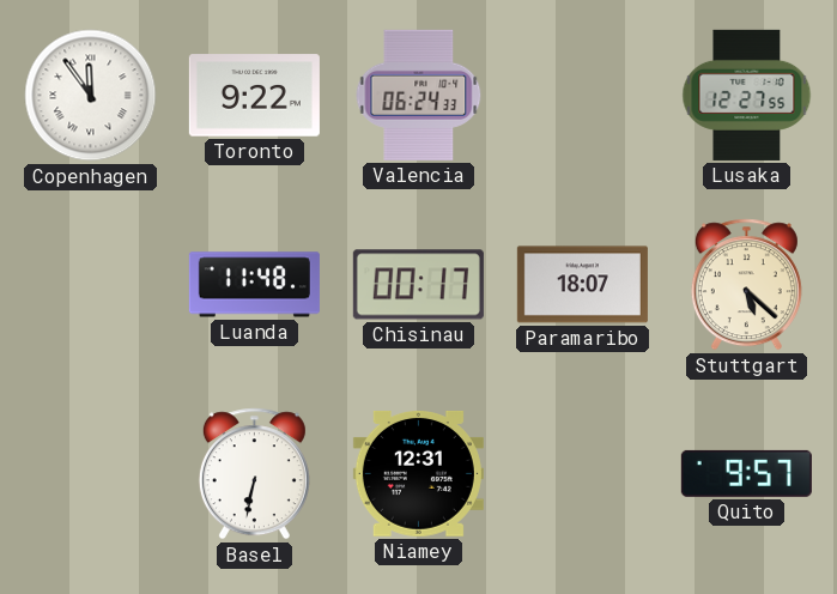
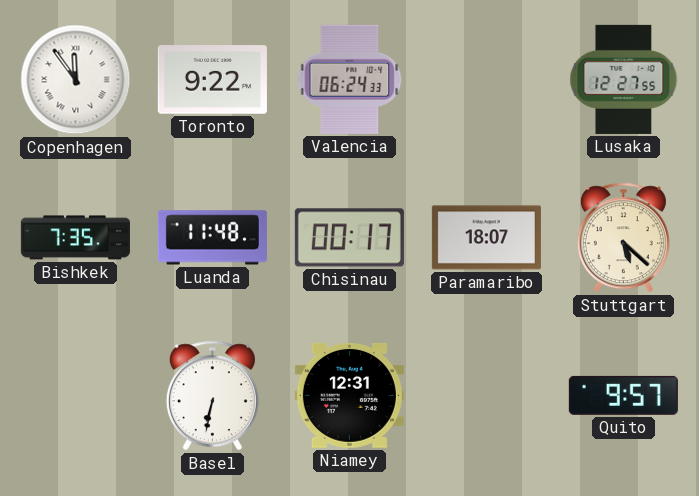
Bishkek: none -> 7:35 (75, 238)
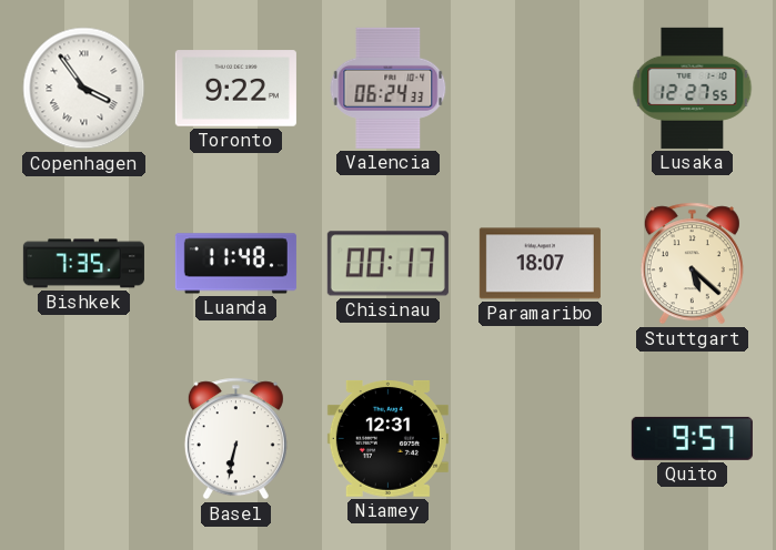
Copenhagen: 11:54 -> 3:54 (84, 89)
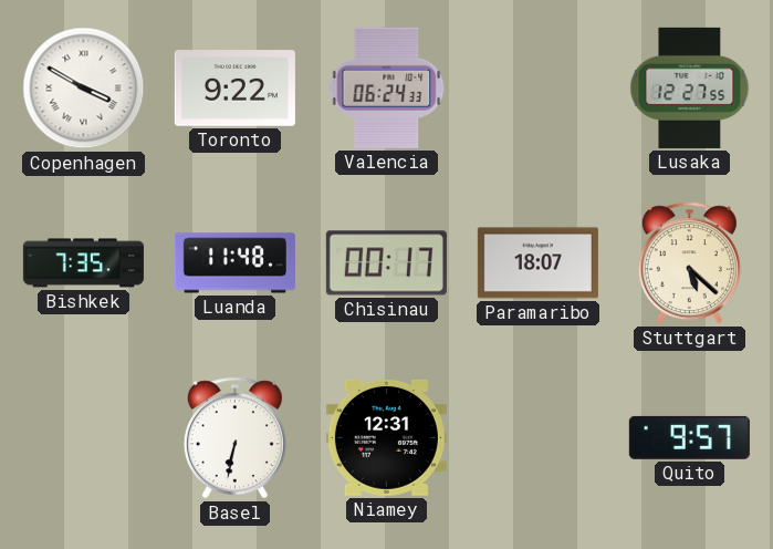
Copenhagen: 3:54 -> 3:50 (84, 89)
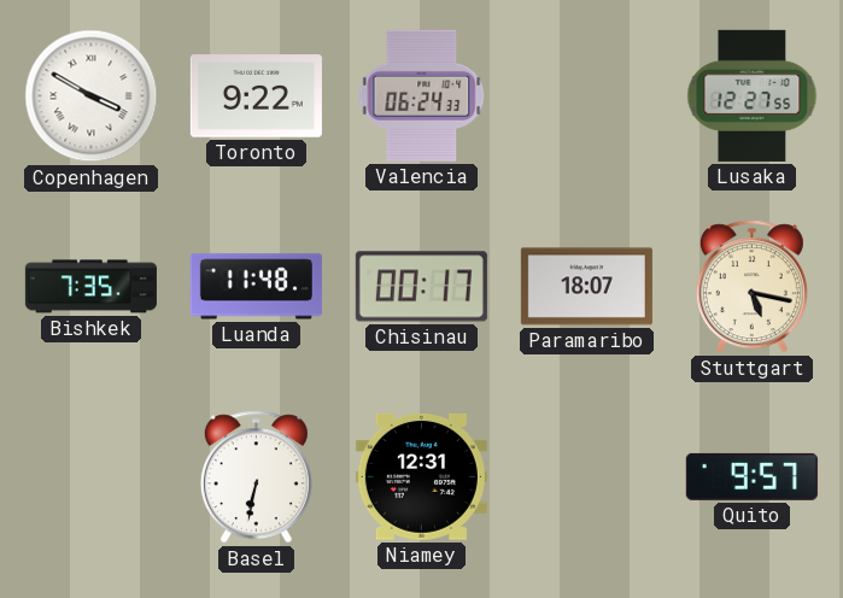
Stuttgart: 5:22 -> 5:17 (751, 287)
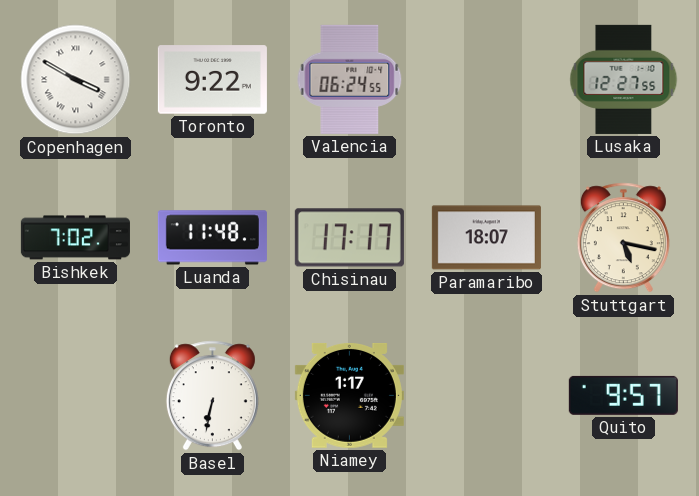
Valencia: 06:24:33 -> 06:24:55 (350, 79)
Bishkek: 7:35 -> 7:02 (75, 238)
Chisinau: 00:17 -> 17:17 (349, 238)
Niamey: 12:31 -> 1:17 (349, 395)
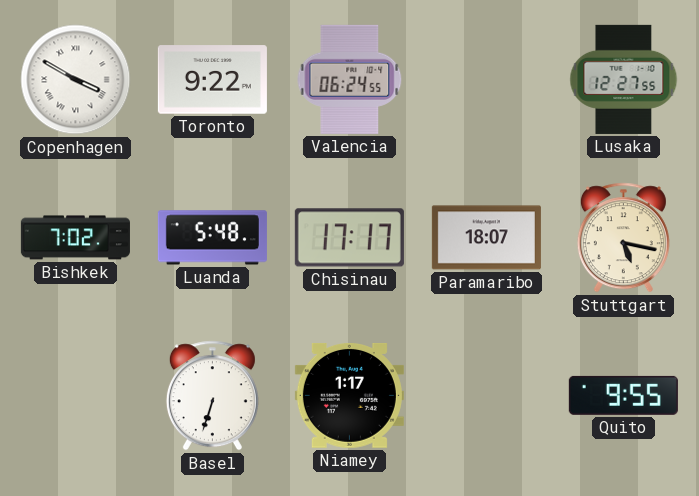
Luanda: 11:48 -> 5:48 (212, 238)
Basel: 6:32 -> 6:33 (212, 396)
Quito: 9:57 -> 9:55 (623, 395)
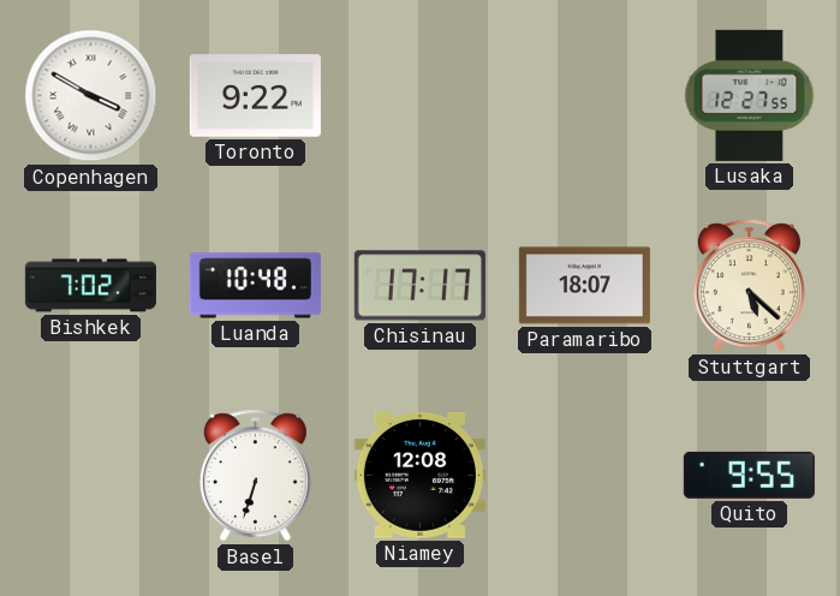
Valencia: 06:24 -> none (350, 79)
Luanda: 5:48 -> 10:48 (255, 286)
Stuttgart: 5:17 -> 5:22 (749, 286)
Niamey: 1:17 -> 12:08 (419, 475)
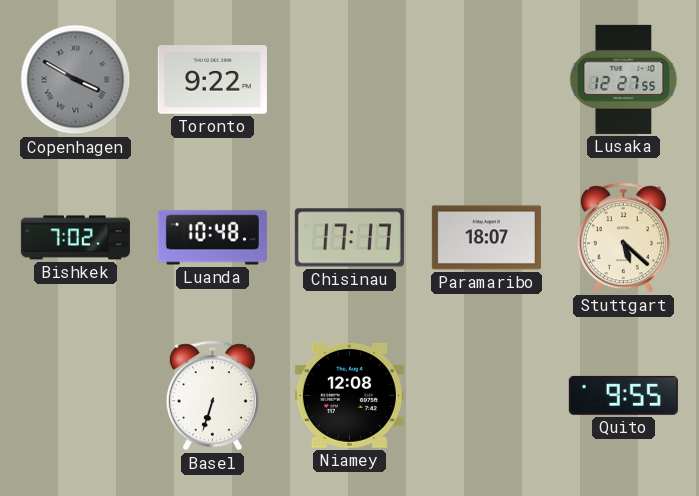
Copenhagen dial: white -> grey (76, 80)
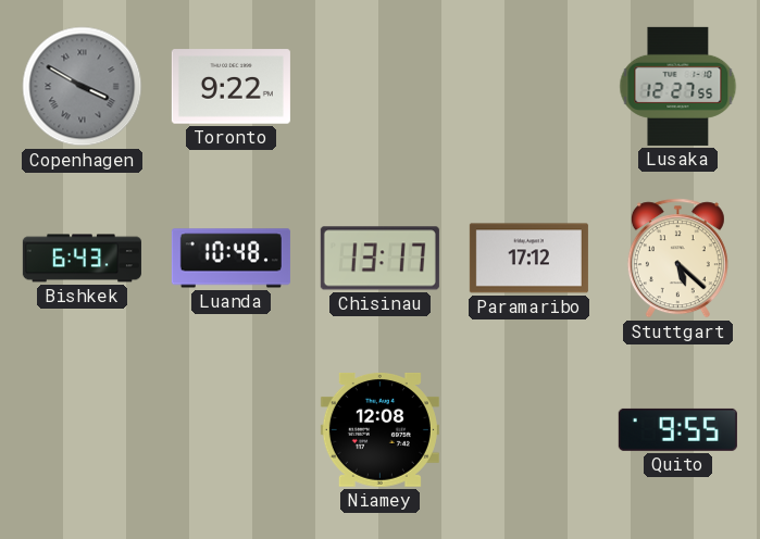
Bishkek: 7:02 -> 6:43 (82, 259)
Chisinau: 17:17 -> 13:17 (379, 259)
Paramaribo: 18:07 -> 17:12 (528, 259)
Basel: 6:33 -> none (212, 396)
